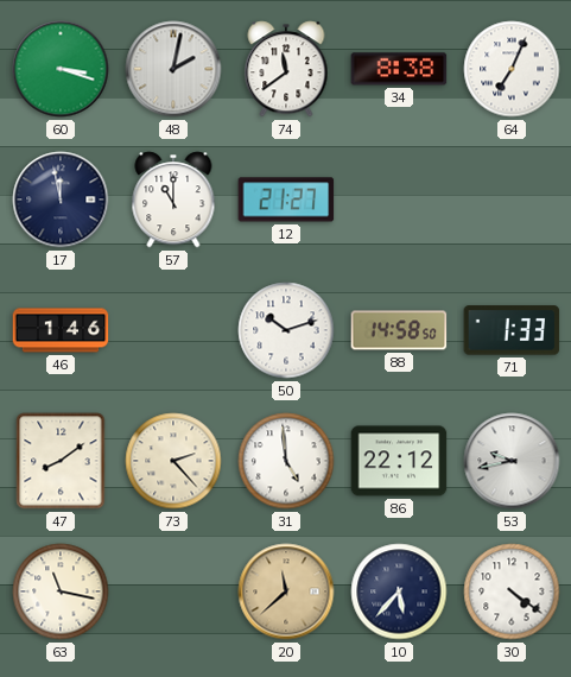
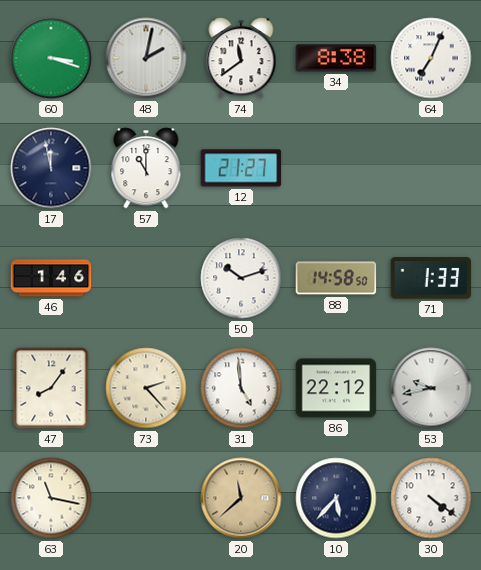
47: 8:09 -> 8:06 (51, 388)
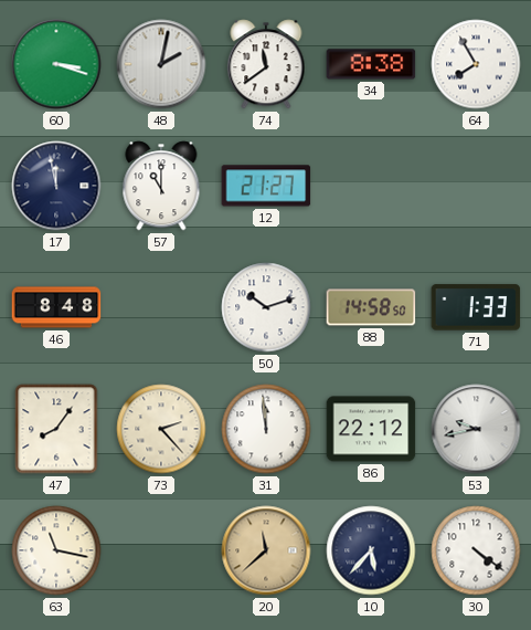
64: 7:04 -> 7:55 (476, 64)
46: 1:46 -> 8:48 (56, 307)
31: 4:59 -> 11:59 (266, 429)
